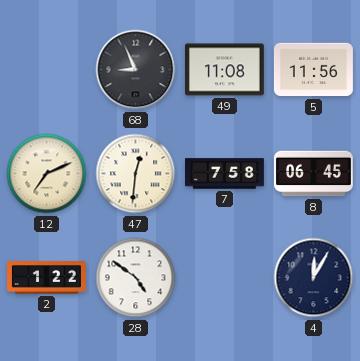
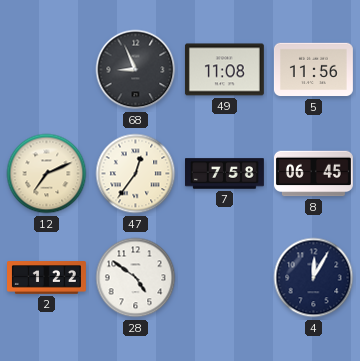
47: 12:31 -> 12:36 (136, 174)
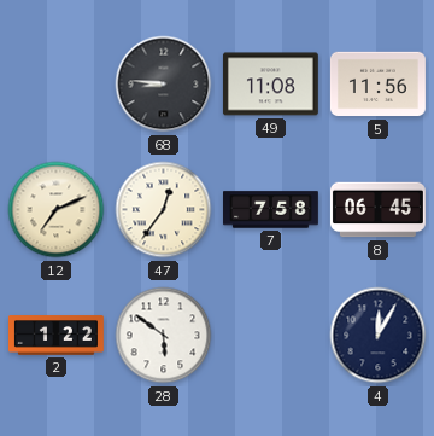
68: 8:56 -> 8:46 (164, 85)
28: 4:51 -> 5:51 (164, 336)
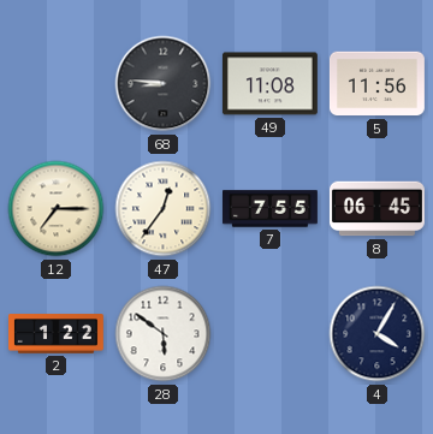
12: 7:11 -> 7:15 (57, 209)
7: 7:58 -> 7:55 (271, 209)
4: 12:05 -> 4:05 (378, 334)
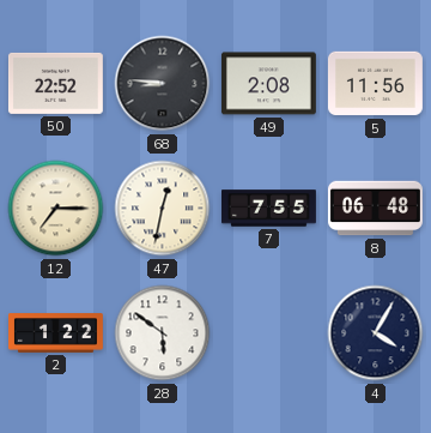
50: none -> 22:52 (55, 83)
49: 11:08 -> 2:08 (268, 84)
47: 12:36 -> 12:32 (163, 209)
8: 06:45 -> 06:48 (376, 209)
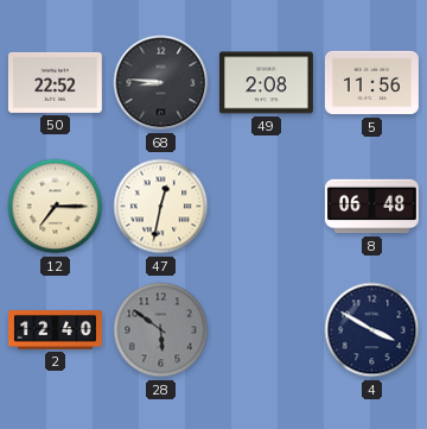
7: 7:55 -> none (269, 209)
2: 1:22 -> 12:40 (56, 330)
28 dial: white -> grey (161, 330)
4: 4:05 -> 3:50 (372, 330)
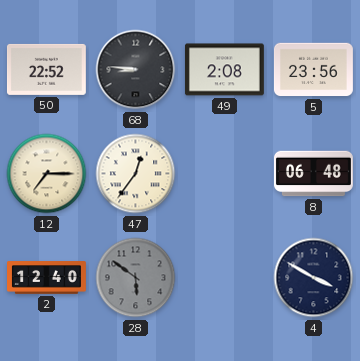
5: 11:56 -> 23:56 (313, 70)
47: 12:32 -> 12:36 (136, 174)
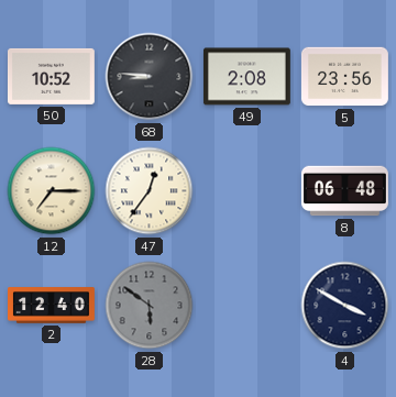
50: 22:52 -> 10:52 (51, 76)
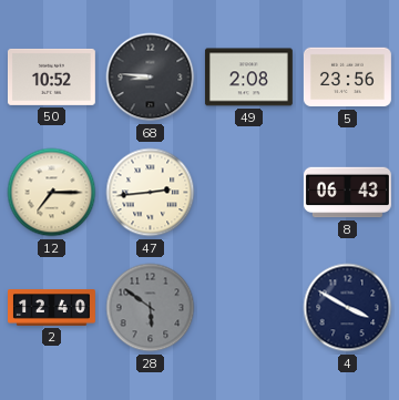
47: 12:36 -> 2:44 (151, 193)
8: 06:48 -> 06:43 (348, 193)
